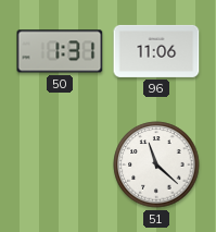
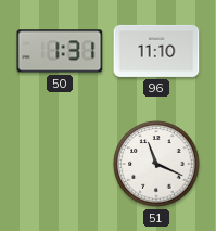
96: 11:06 -> 11:10 (156, 51)
51: 11:22 -> 11:19 (156, 164)
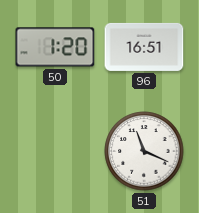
50: 1:31 -> 1:20 (55, 47)
96: 11:10 -> 16:51 (144, 47)
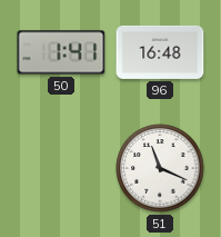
50: 1:20 -> 1:41 (61, 52)
96: 16:51 -> 16:48 (160, 52)
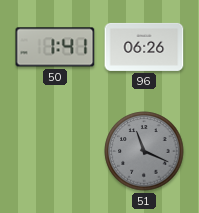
96: 16:48 -> 06:26 (144, 47)
51 dial: white -> grey (144, 151)
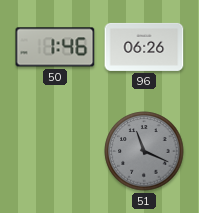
50: 1:41 -> 1:46 (55, 47)
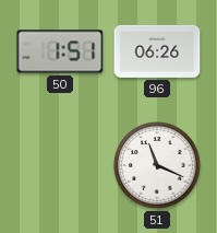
50: 1:46 -> 1:51 (60, 51)
51 dial: grey -> white (157, 165)
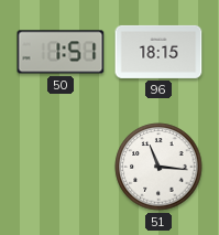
96: 06:26 -> 18:15 (158, 52)
51: 11:19 -> 11:16 (158, 167)
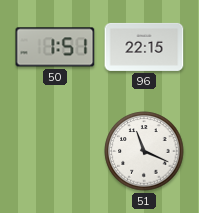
96: 18:15 -> 22:15 (144, 47)
51: 11:16 -> 11:19 (144, 151)
